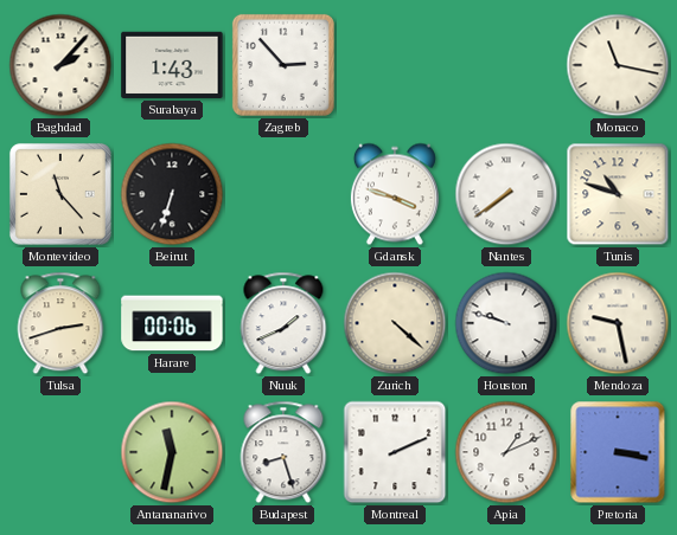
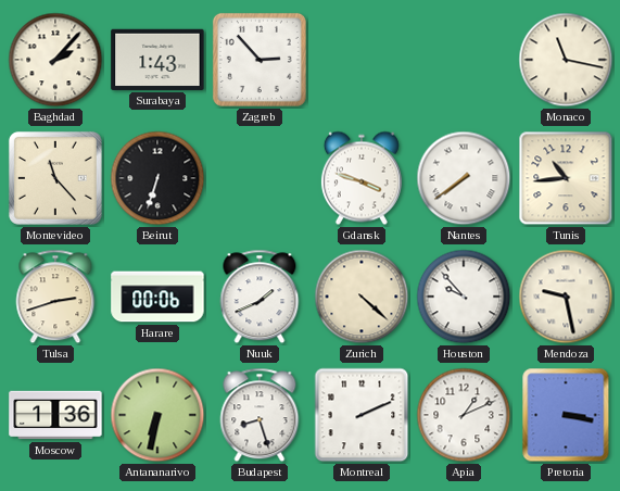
Tunis: 10:48 -> 10:44 (566, 178)
Houston: 9:48 -> 9:53 (464, 297)
Moscow: none -> 1:36 (55, 415)
Antananarivo: 11:32 -> 6:32 (157, 415)
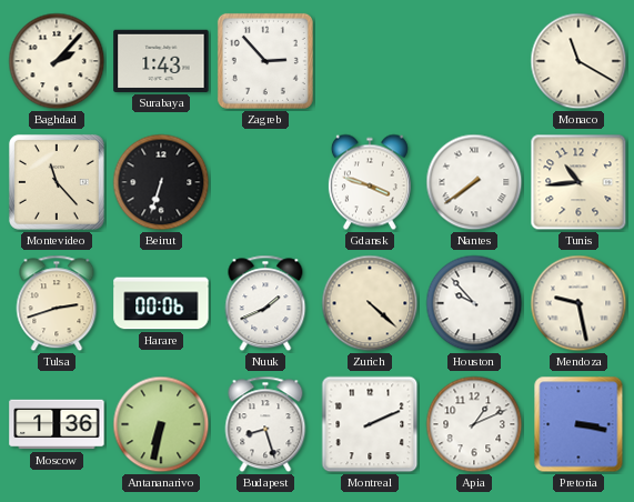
Monaco: 11:17 -> 11:20 (578, 61)
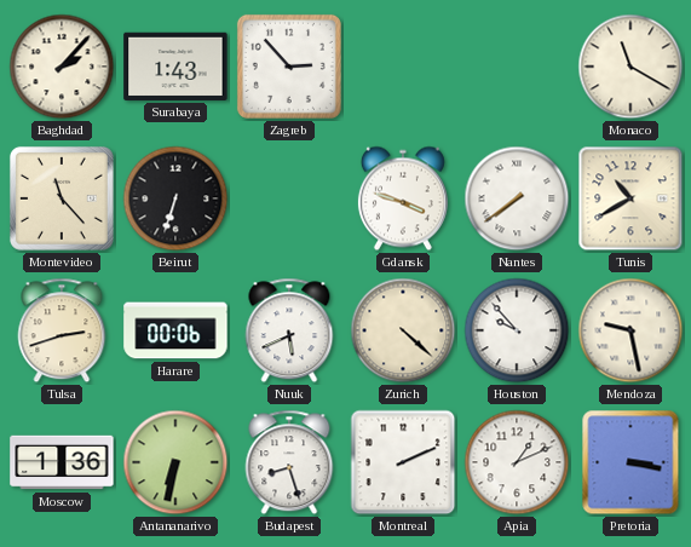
Tunis: 10:44 -> 10:40 (630, 198)
Nuuk: 1:41 -> 5:41 (289, 330)
